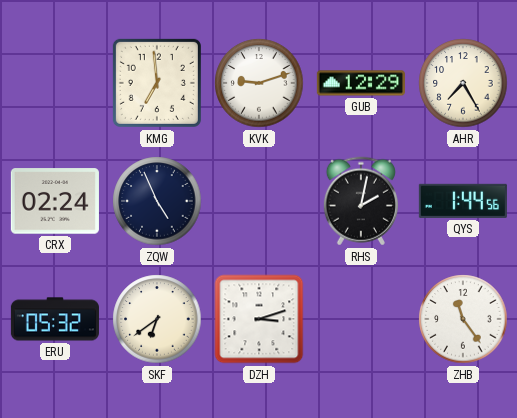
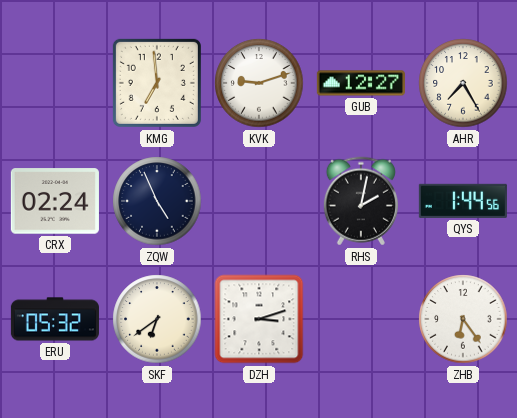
GUB: 12:29 -> 12:27 (361, 83)
ZHB: 11:24 -> 6:24 (463, 319)
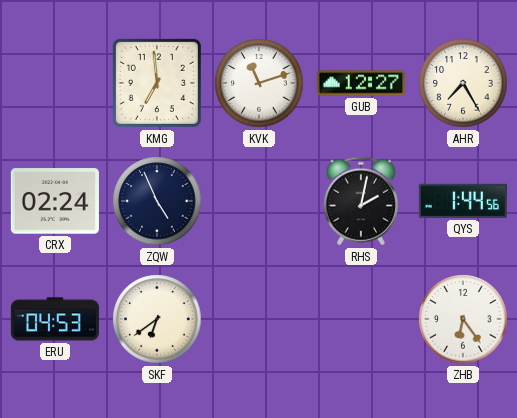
KVK: 9:12 -> 11:12 (259, 83)
ERU: 05:32 -> 04:53 (55, 319)
DZH: 3:12 -> none (259, 319)
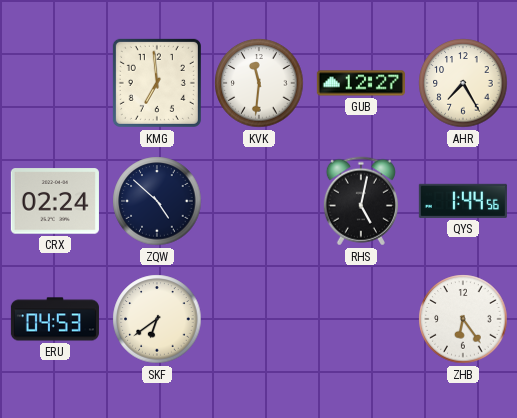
KVK: 11:12 -> 11:31 (259, 83)
ZQW: 4:56 -> 4:52 (157, 201)
RHS: 2:02 -> 5:02 (361, 201)
